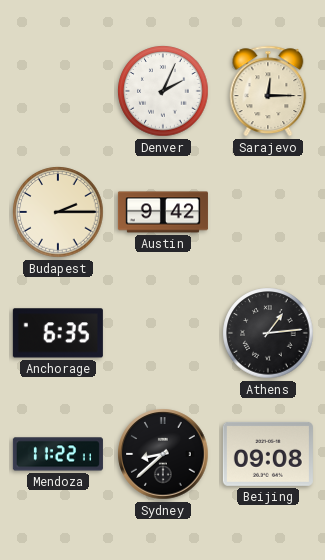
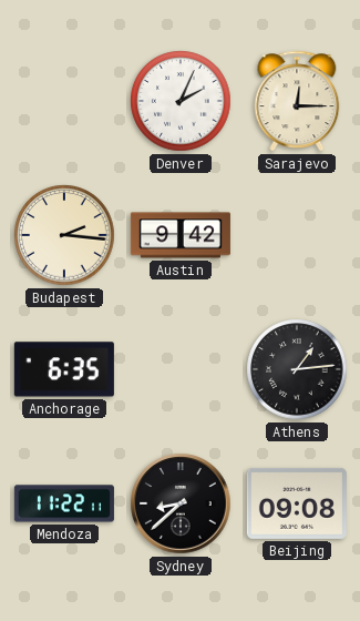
Budapest: 2:15 -> 2:16 (64, 235)
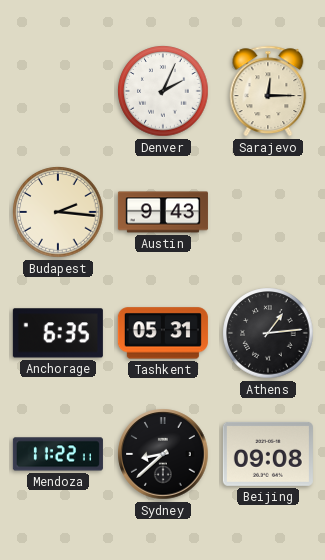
Austin: 9:42 -> 9:43 (163, 212)
Tashkent: none -> 05:31 (163, 333)
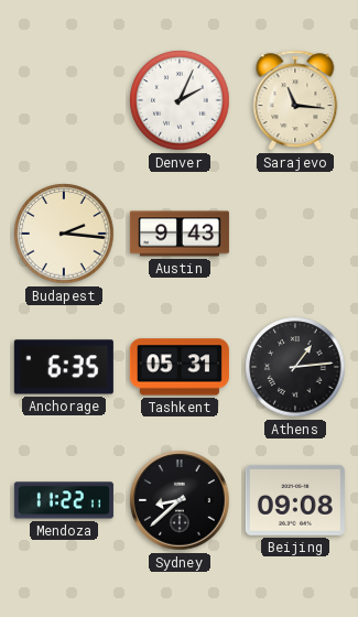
Sarajevo: 12:15 -> 11:16 (295, 100)
